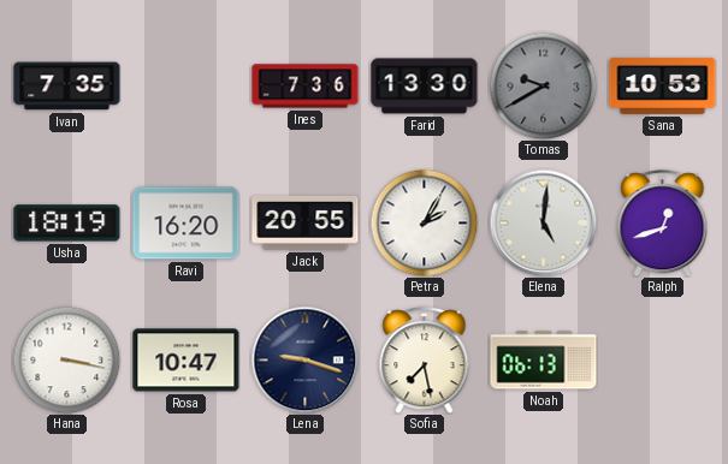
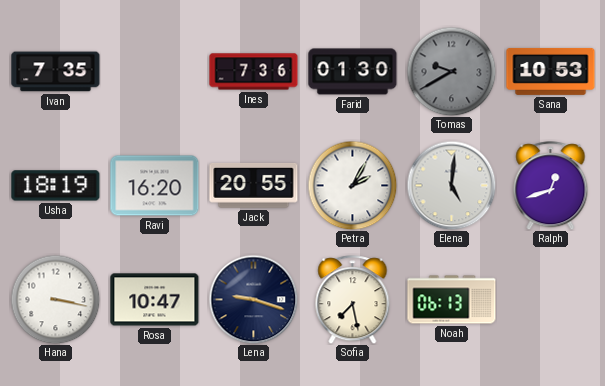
Farid: 13:30 -> 01:30 (353, 72)
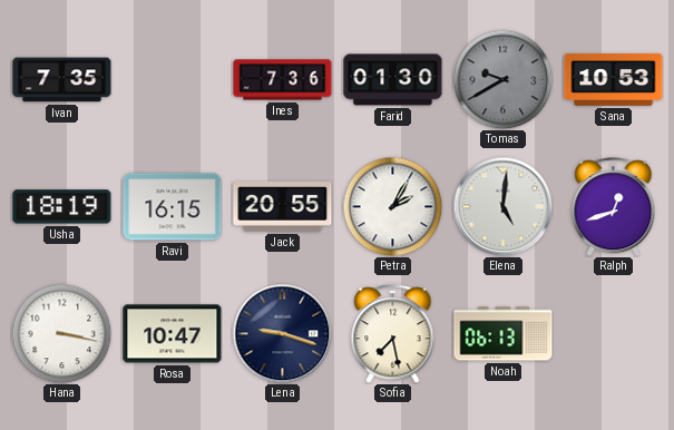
Ravi: 16:20 -> 16:15 (173, 207)
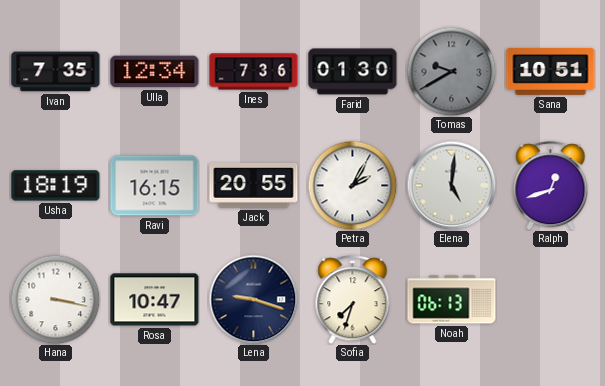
Ulla: none -> 12:34 (155, 72)
Sana: 10:53 -> 10:51 (551, 71)
Sofia: 7:28 -> 7:33 (353, 300)
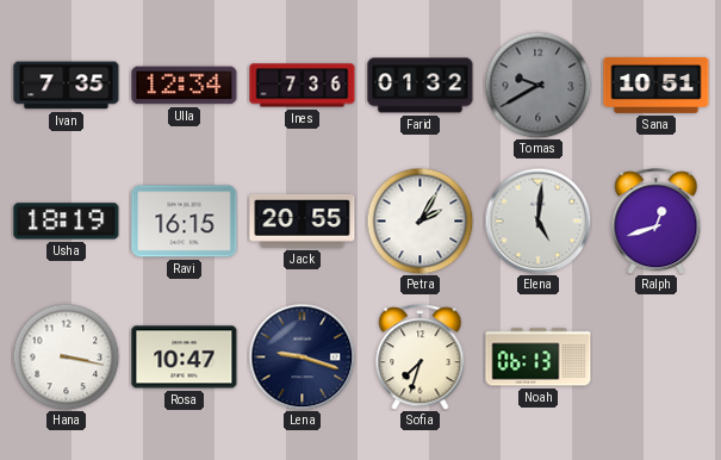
Farid: 01:30 -> 01:32 (421, 86)
